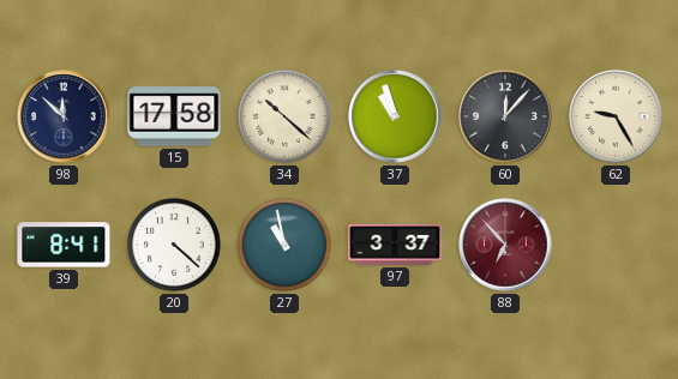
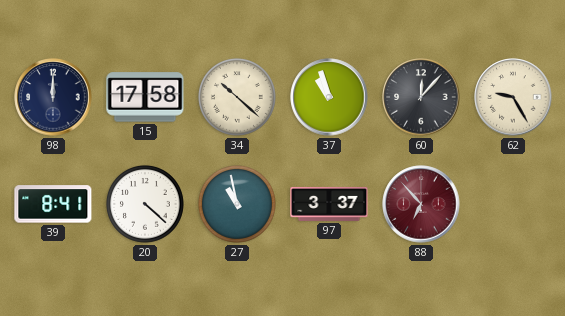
98: 11:52 -> 12:00 (53, 97)
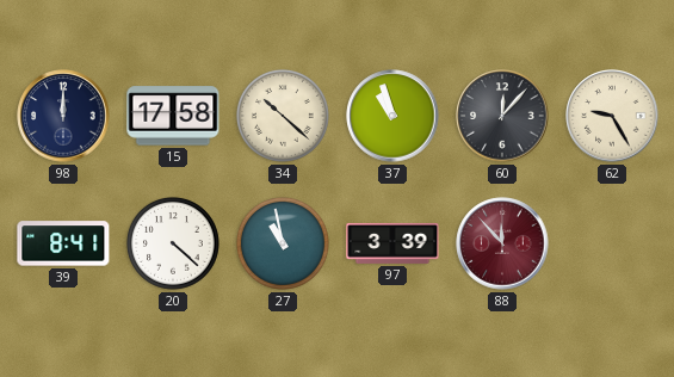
97: 3:37 -> 3:39 (392, 243)
88: 6:53 -> 11:53 (502, 243)
